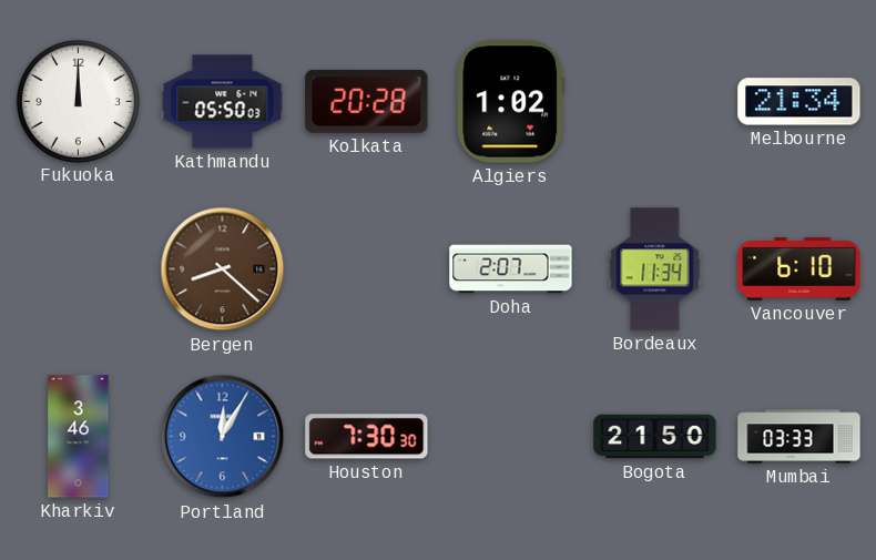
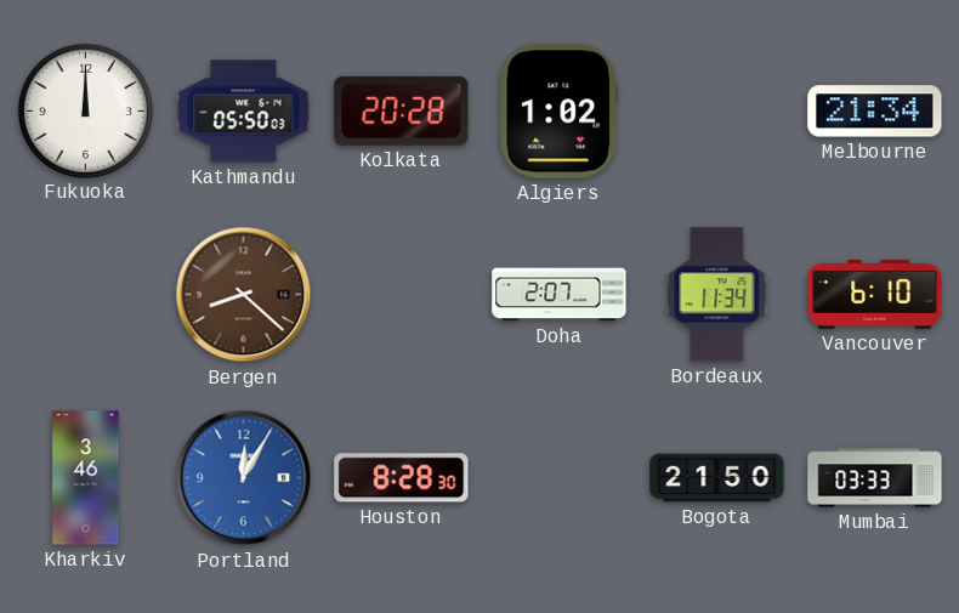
Houston: 7:30 -> 8:28 (402, 478)
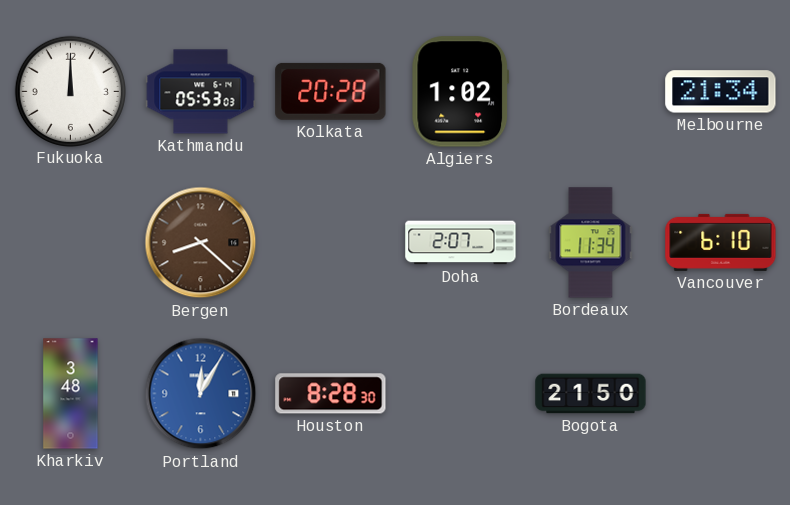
Kathmandu: 05:50 -> 05:53 (201, 92)
Kharkiv: 3:46 -> 3:48 (71, 394)
Mumbai: 03:33 -> none (875, 478)
